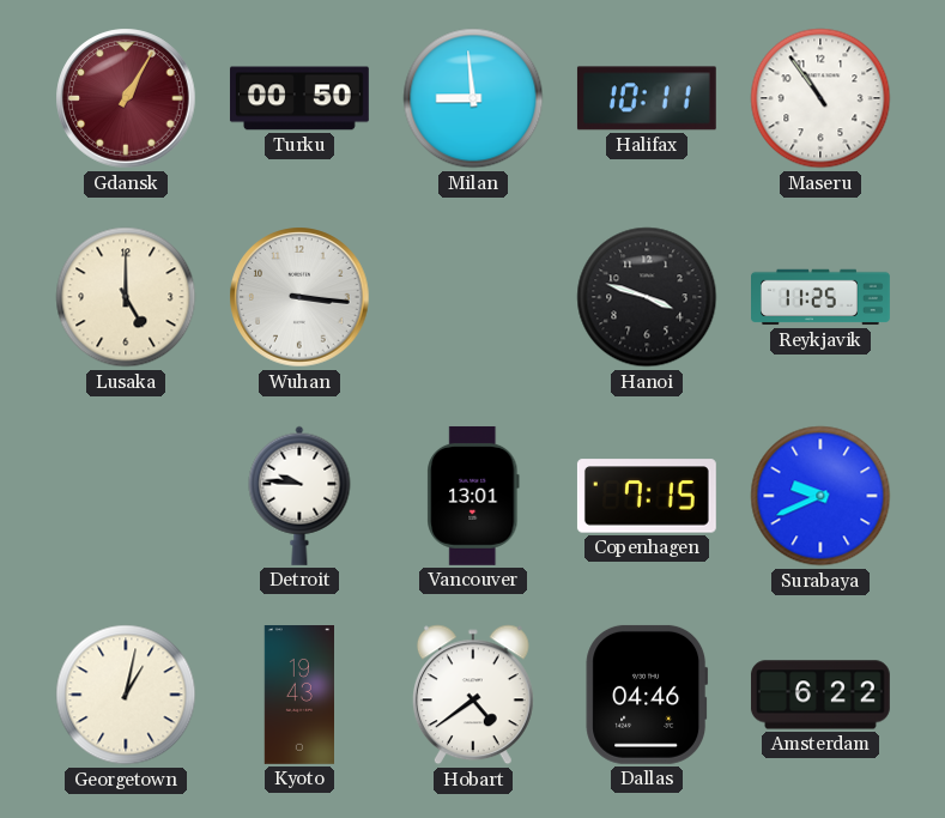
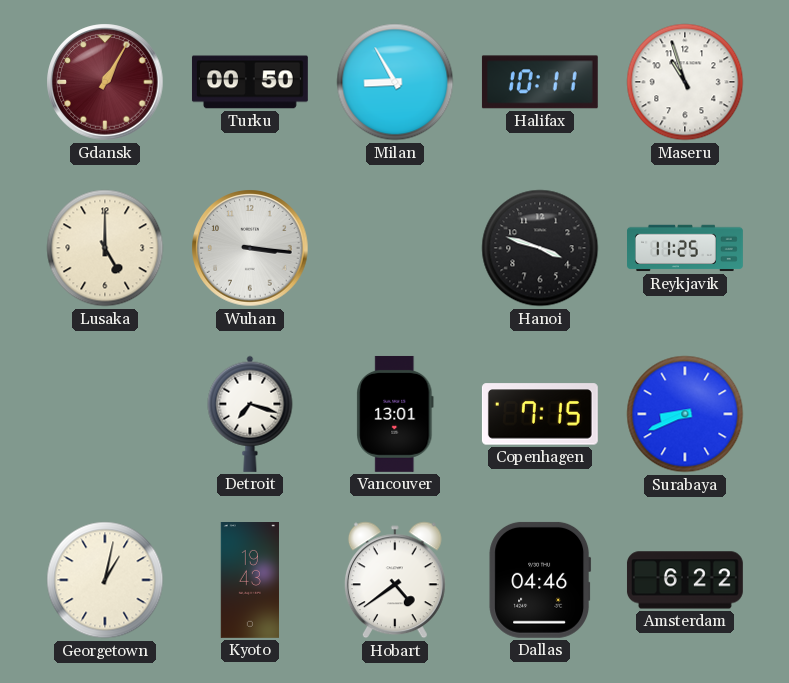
Milan: 8:59 -> 8:55 (395, 82)
Maseru: 10:54 -> 10:57 (685, 82)
Detroit: 9:46 -> 7:18 (250, 414)
Surabaya: 9:41 -> 8:41 (685, 414)
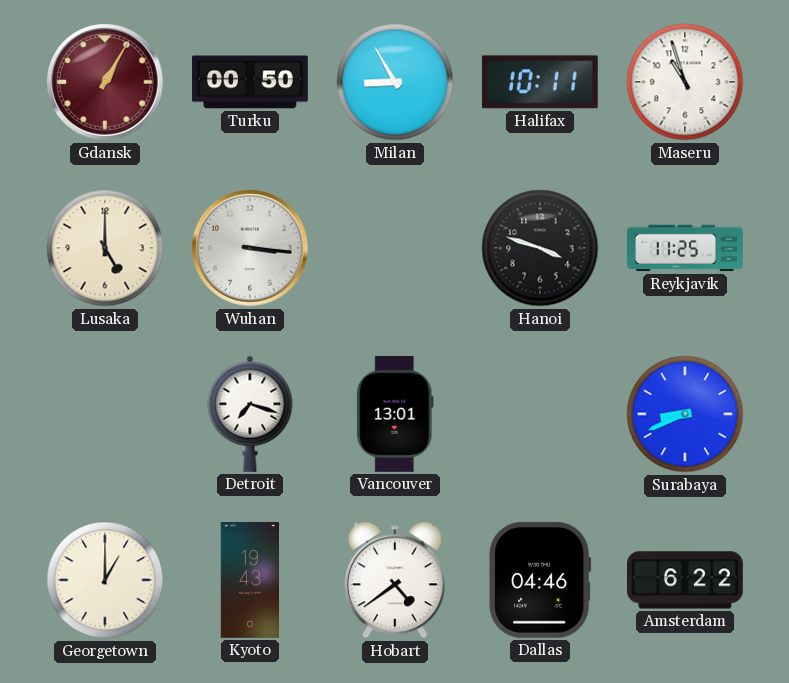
Copenhagen: 7:15 -> none (540, 414)
Georgetown: 1:02 -> 1:00 (105, 580)
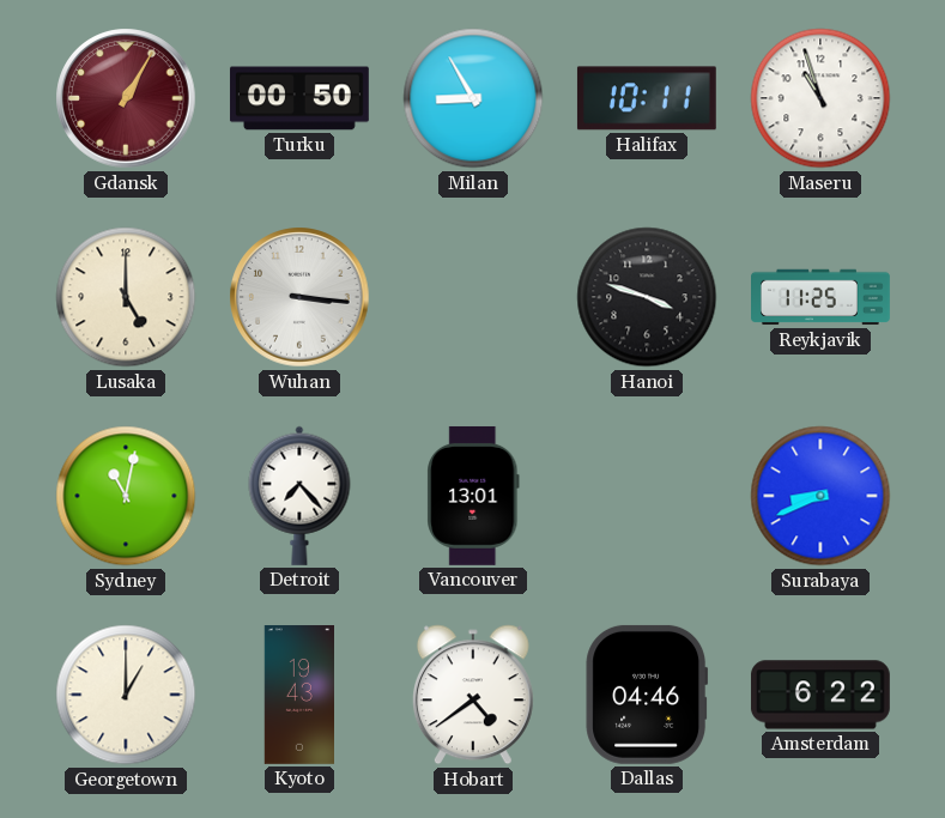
Sydney: none -> 11:02 (126, 496)
Detroit: 7:18 -> 7:23 (299, 496)
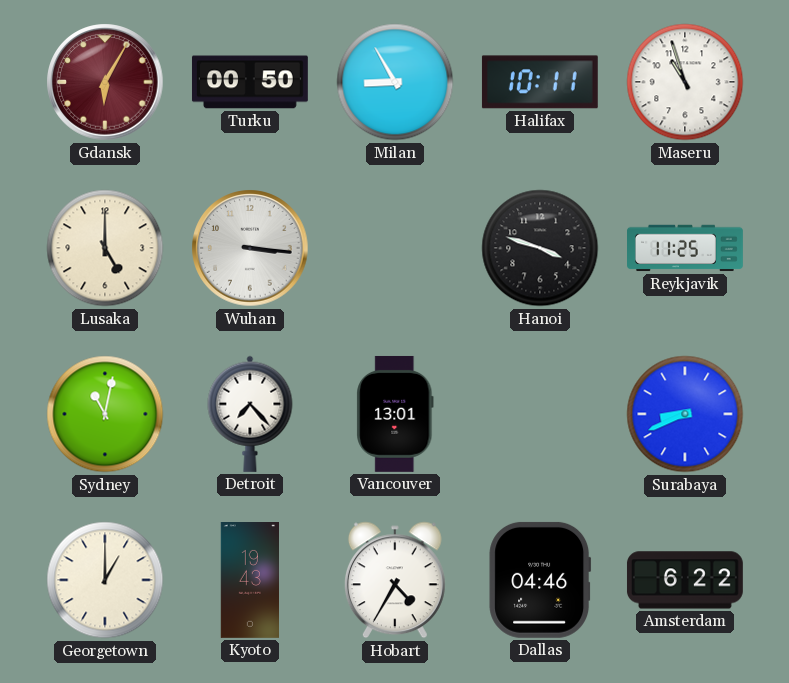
Gdansk: 1:05 -> 6:05 (105, 82)
Hobart: 4:39 -> 4:35 (395, 580)
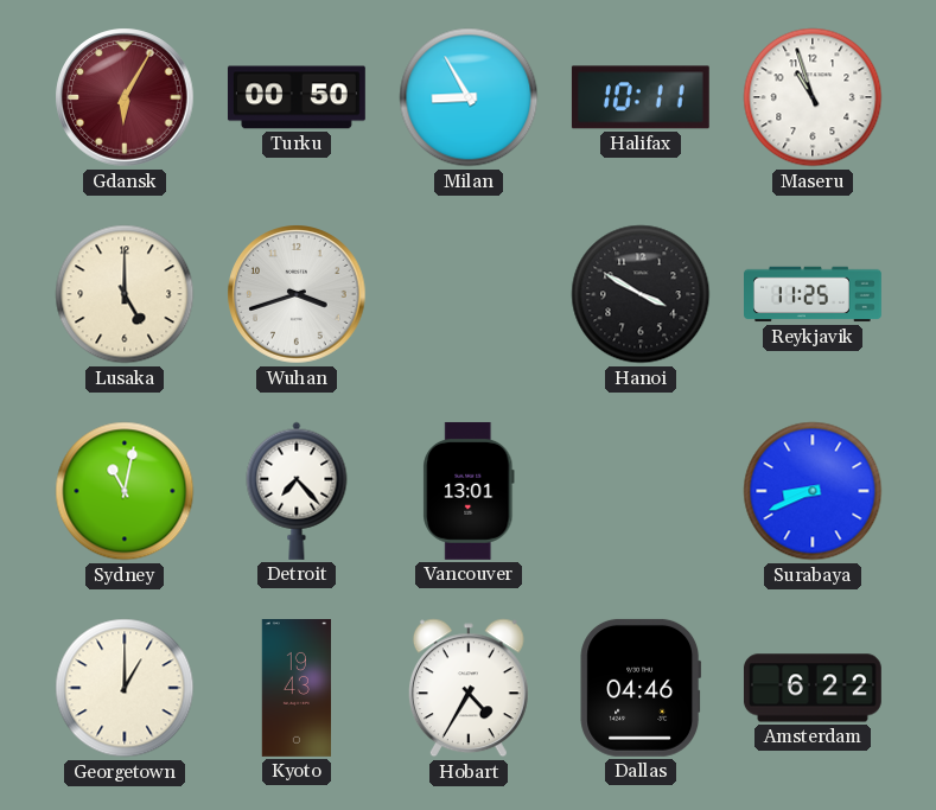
Wuhan: 3:16 -> 3:42 (297, 294)
Hanoi: 3:48 -> 3:50 (641, 294)
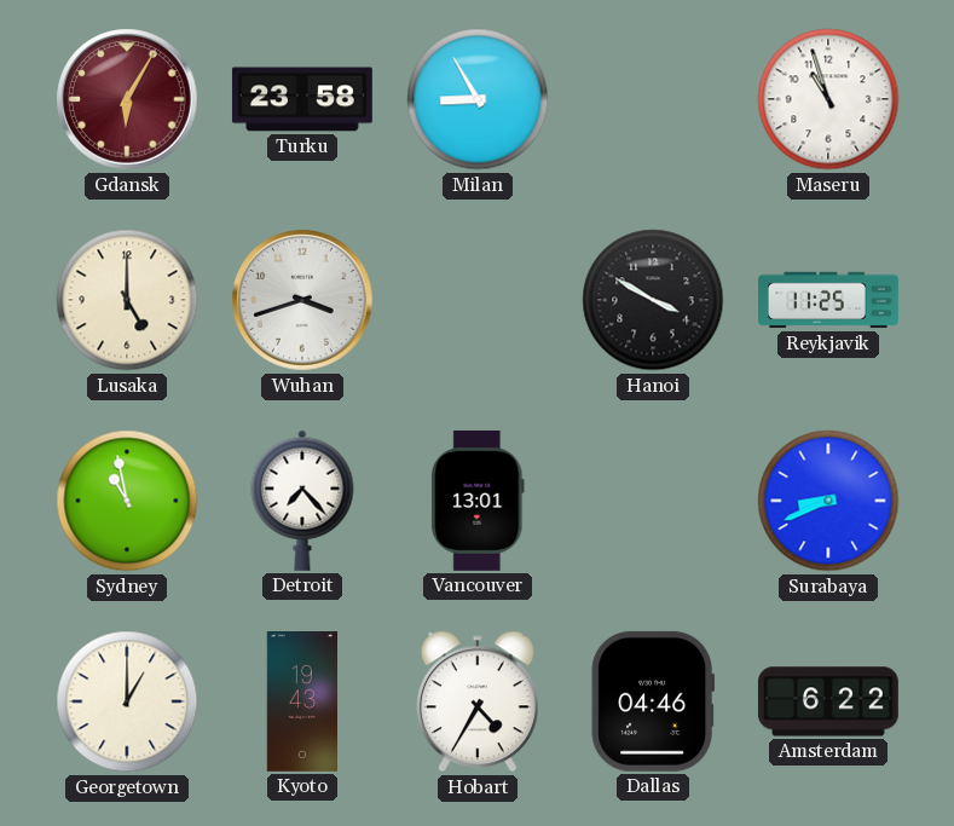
Turku: 00:50 -> 23:58 (302, 99)
Halifax: 10:11 -> none (641, 97)
Sydney: 11:02 -> 10:58 (127, 501)
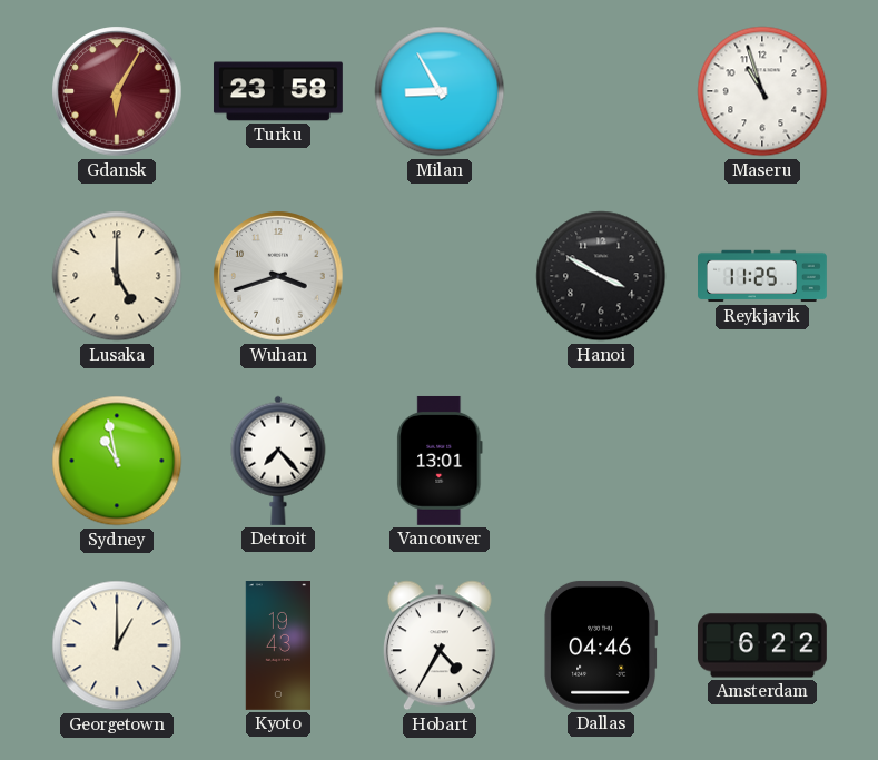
Surabaya: 8:41 -> none (828, 501)
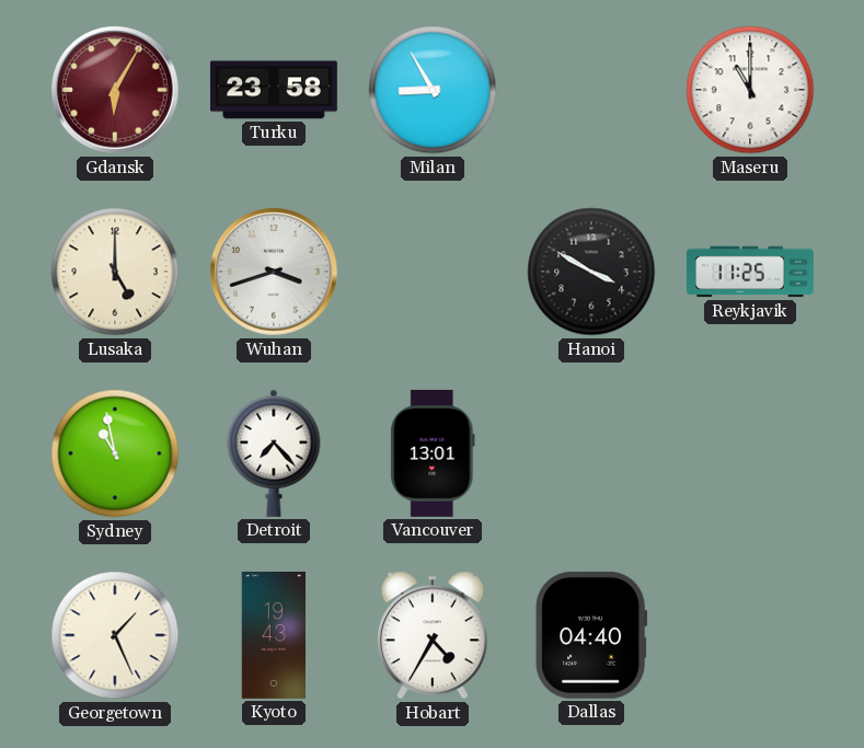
Maseru: 10:57 -> 11:00 (750, 90)
Georgetown: 1:00 -> 1:26 (115, 635)
Dallas: 04:46 -> 04:40 (591, 635)
Amsterdam: 6:22 -> none (762, 645)
